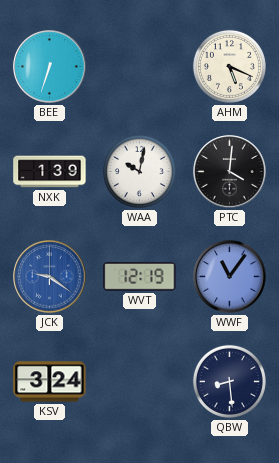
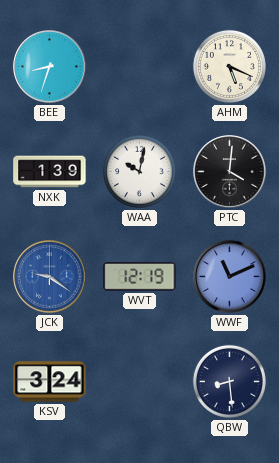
BEE: 6:33 -> 8:33 (50, 67)
WWF: 11:06 -> 11:11 (230, 277)
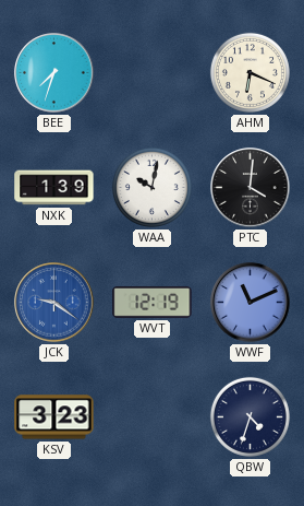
BEE: 8:33 -> 7:33 (54, 73)
AHM: 5:19 -> 6:19 (250, 72)
KSV: 3:24 -> 3:23 (54, 417)
QBW: 8:29 -> 4:33 (250, 416)
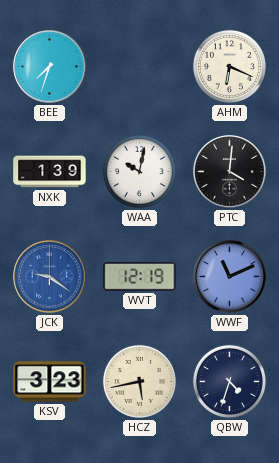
HCZ: none -> 5:43 (139, 381)
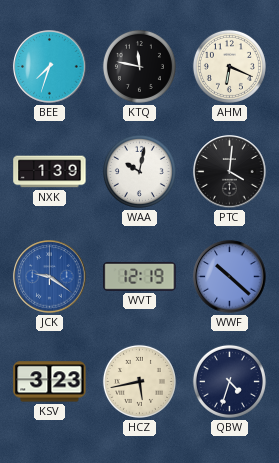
KTQ: none -> 11:47 (139, 66)
WWF: 11:11 -> 10:22 (230, 277)
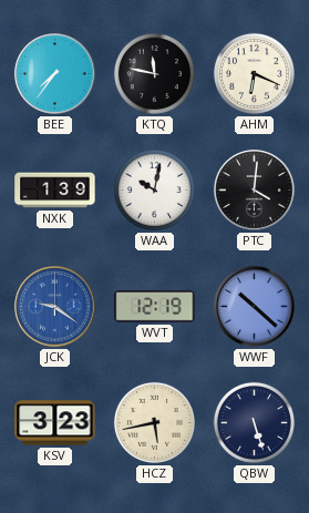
BEE: 7:33 -> 7:36 (55, 74)
QBW: 4:33 -> 5:27 (254, 422)
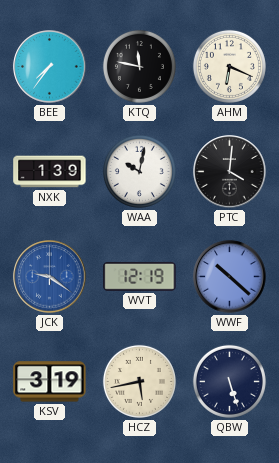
KSV: 3:23 -> 3:19 (50, 382)
